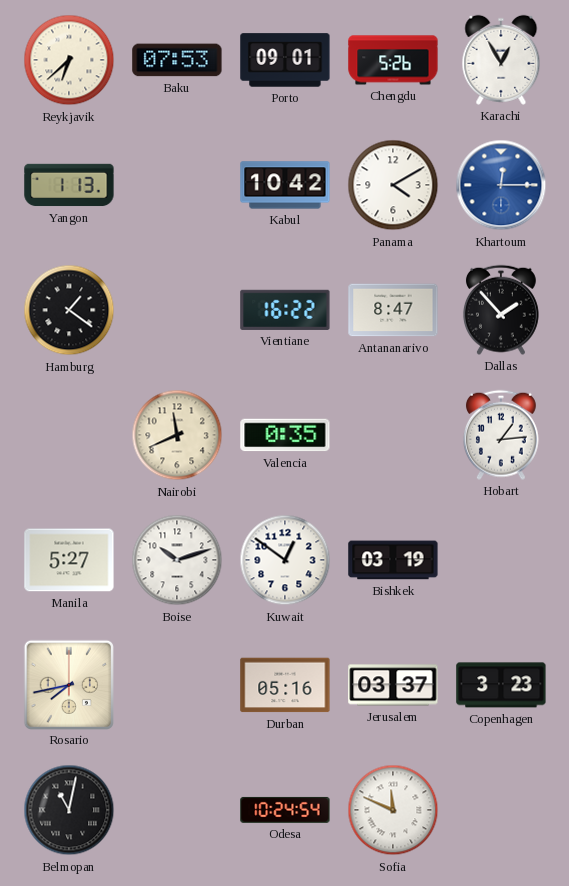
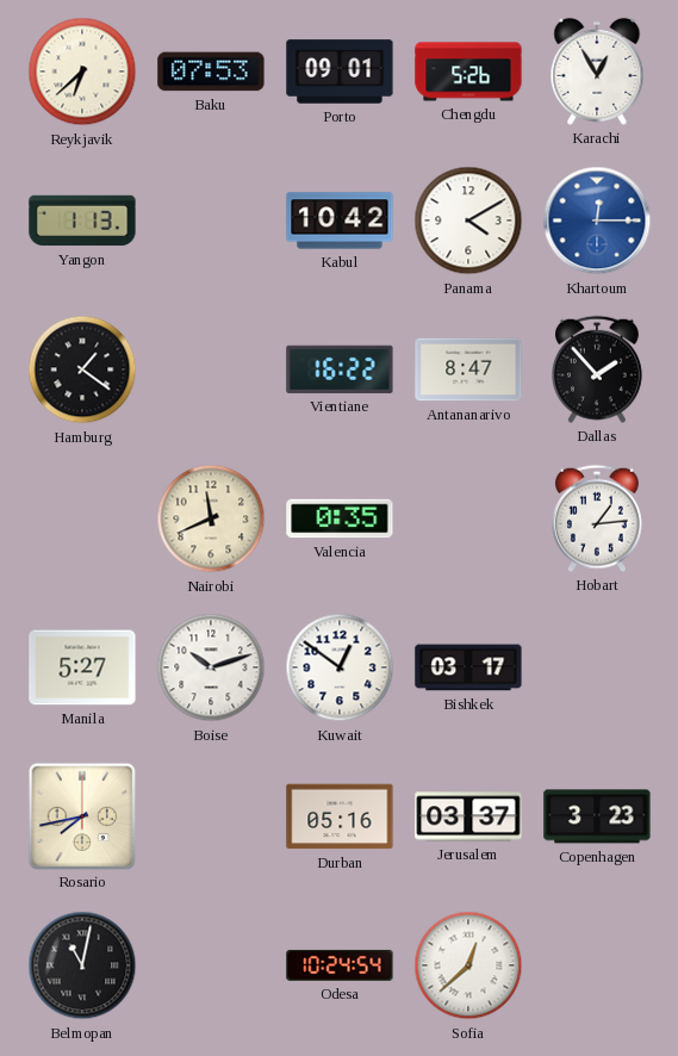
Bishkek: 03:19 -> 03:17 (468, 667)
Sofia: 11:49 -> 12:38 (468, 965)
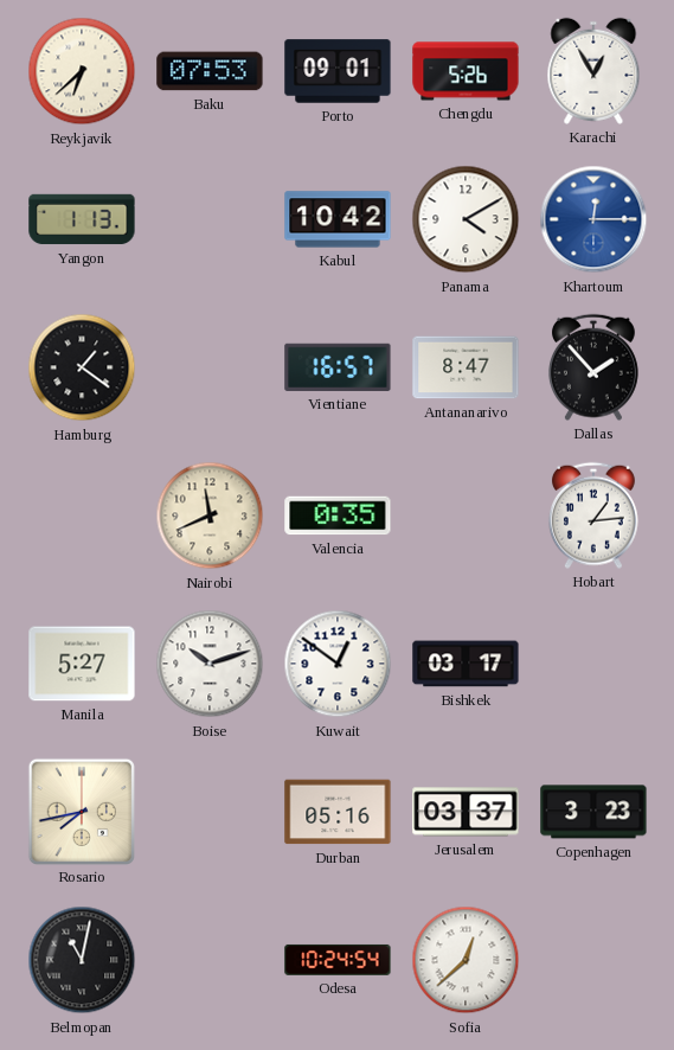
Vientiane: 16:22 -> 16:57 (338, 367)
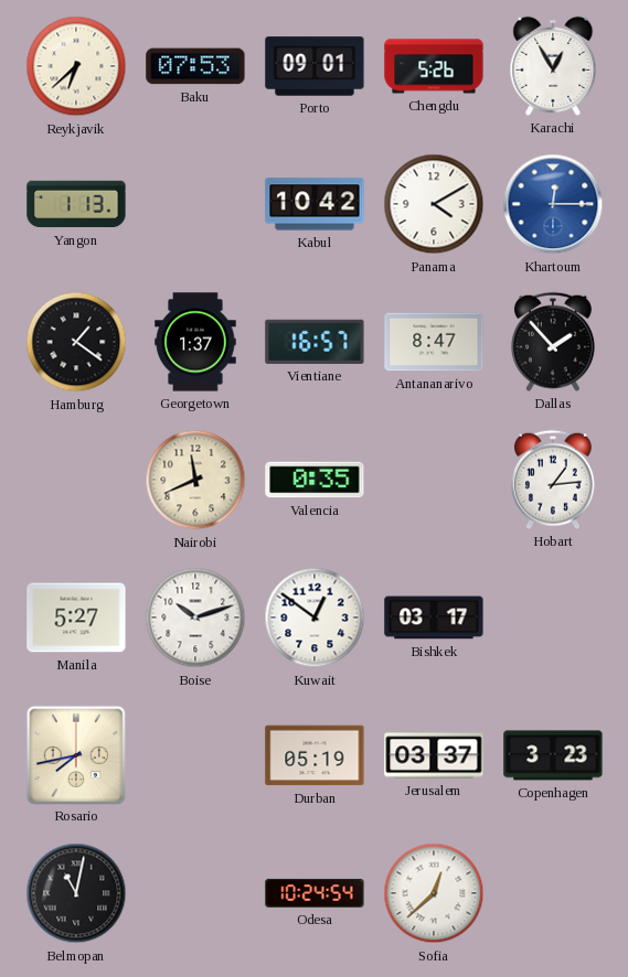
Georgetown: none -> 1:37 (195, 342)
Durban: 05:16 -> 05:19 (315, 755)
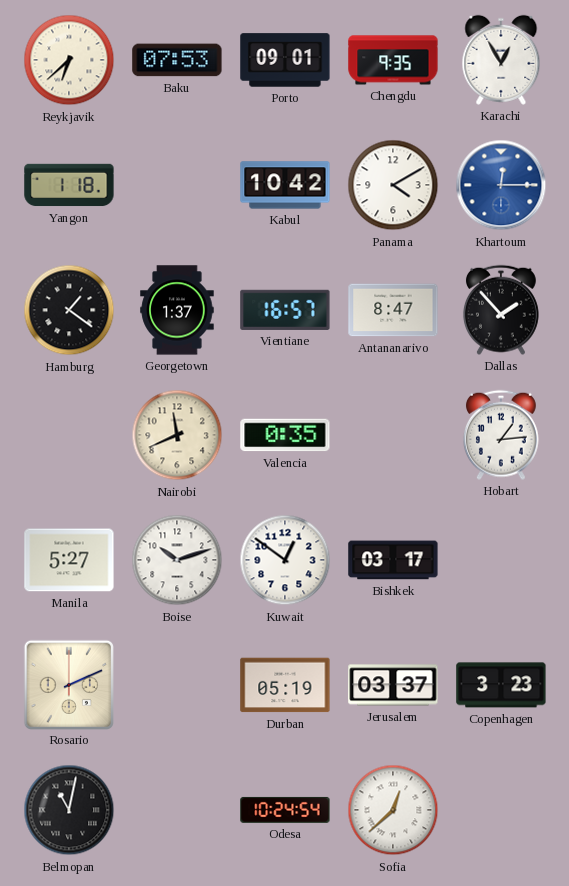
Chengdu: 5:26 -> 9:35 (393, 60)
Yangon: 1:13 -> 1:18 (69, 185)
Rosario: 7:43 -> 2:11 (68, 684)
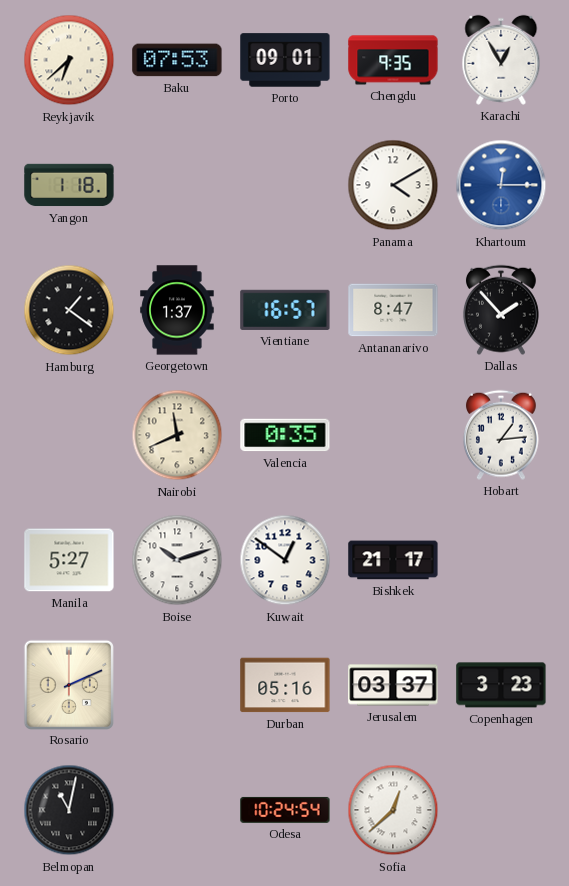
Kabul: 10:42 -> none (285, 185)
Bishkek: 03:17 -> 21:17 (393, 560)
Durban: 05:19 -> 05:16 (285, 685)
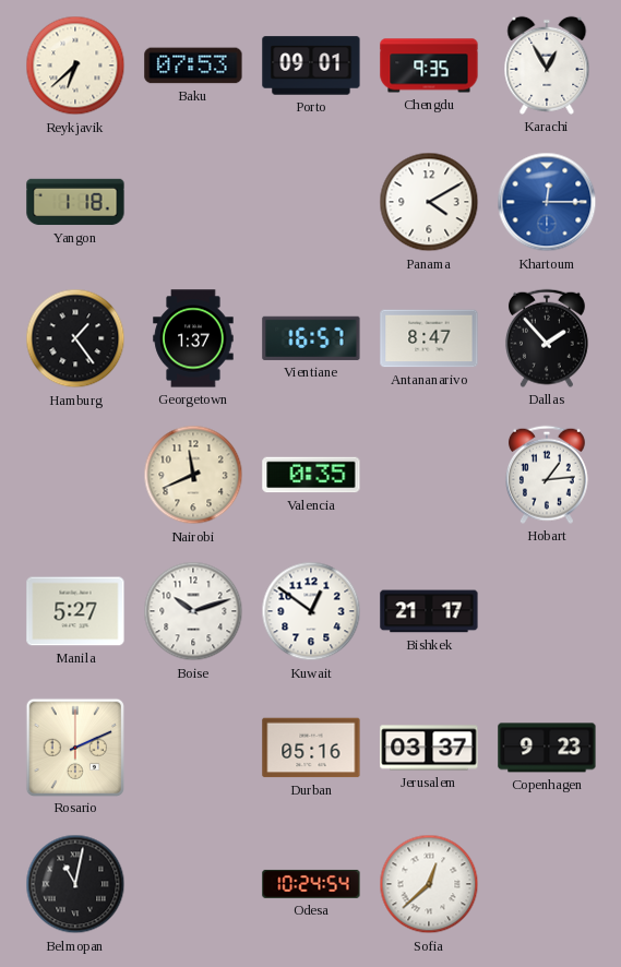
Hamburg: 1:21 -> 1:24 (75, 338)
Copenhagen: 3:23 -> 9:23 (547, 748)
